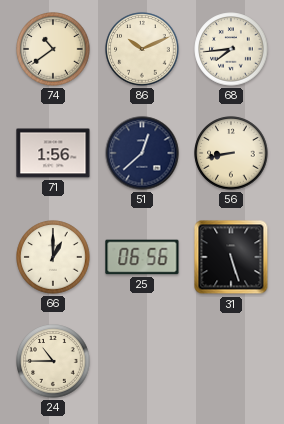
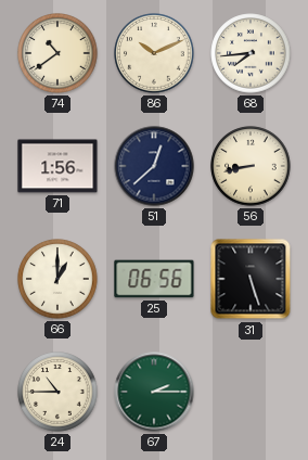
67: none -> 2:15 (154, 392)
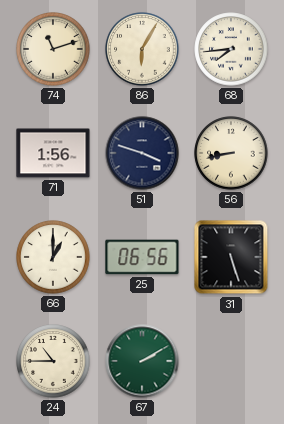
74: 10:39 -> 11:12 (53, 49)
86: 10:11 -> 6:05 (142, 49)
51: 12:38 -> 3:48 (142, 153)
67: 2:15 -> 2:10 (142, 361)
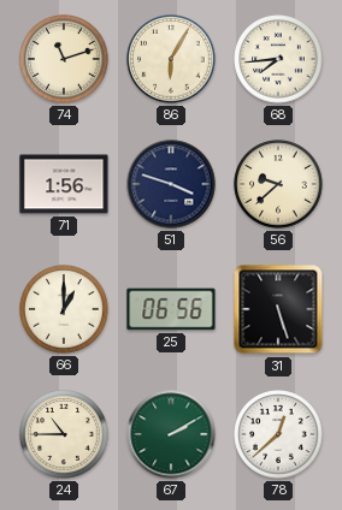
56: 8:43 -> 9:38 (278, 184)
78: none -> 12:38 (278, 434)
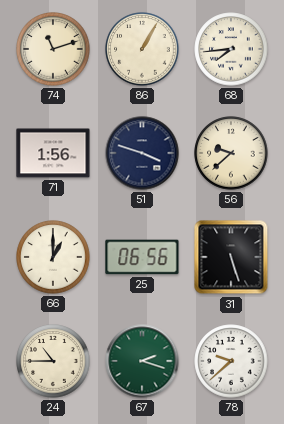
86: 6:05 -> 1:05 (142, 49)
67: 2:10 -> 2:18 (142, 361)
78: 12:38 -> 9:38 (231, 361)
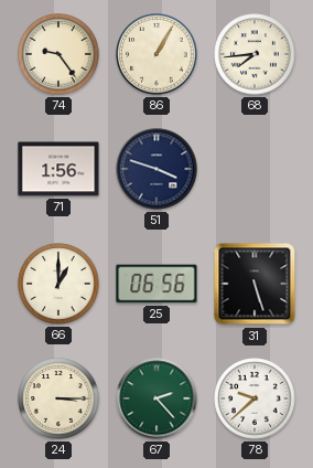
74: 11:12 -> 9:24 (58, 54)
56: 9:38 -> none (231, 153)
24: 10:45 -> 3:15 (58, 398)
67: 2:18 -> 2:23 (156, 398)
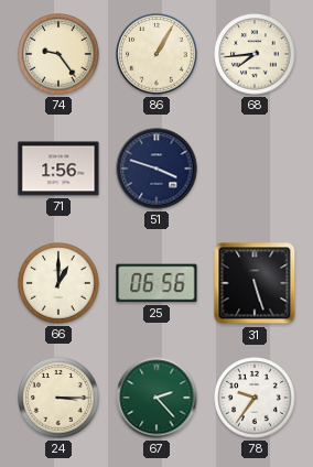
78: 9:38 -> 9:36 (255, 398)
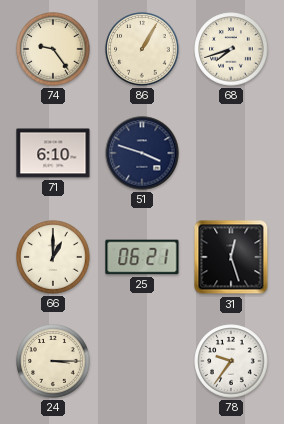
68: 7:44 -> 7:42 (231, 49)
71: 1:56 -> 6:10 (53, 153)
25: 06:56 -> 06:21 (142, 257)
31: 5:27 -> 12:27 (231, 257)
67: 2:23 -> none (156, 398)
